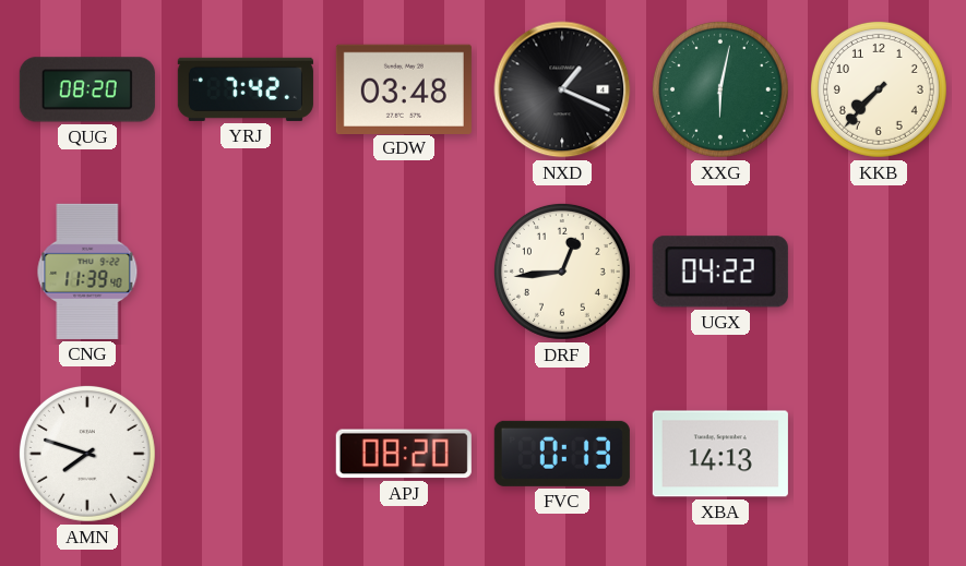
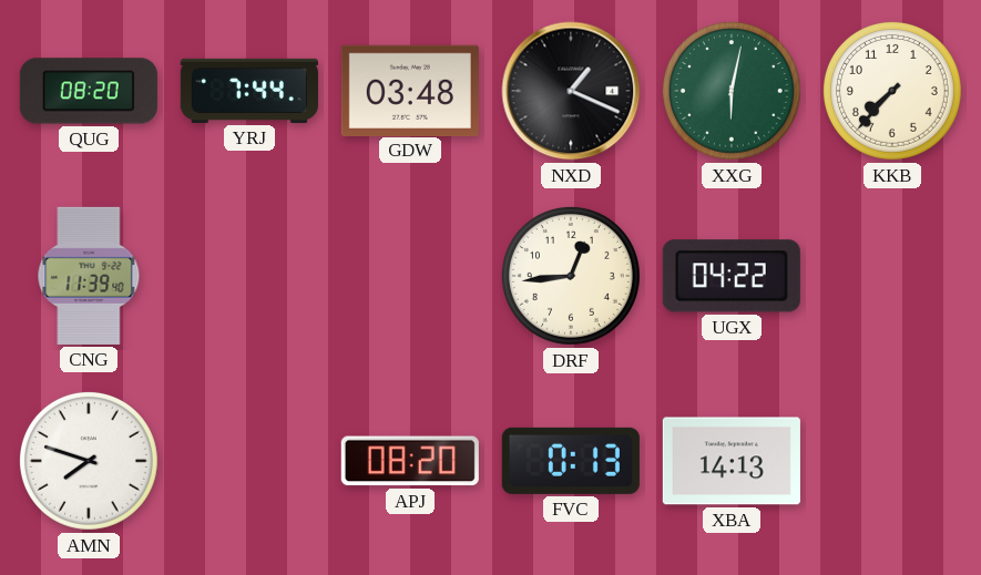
YRJ: 7:42 -> 7:44 (249, 91)
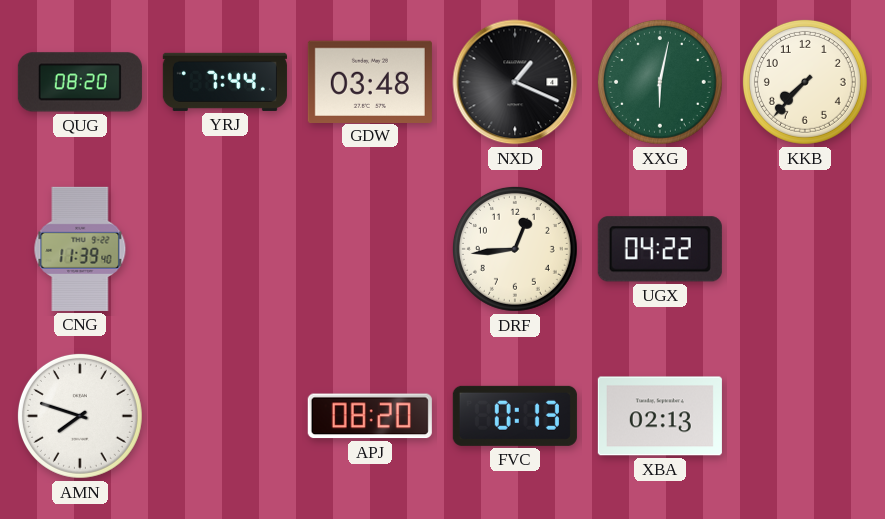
XBA: 14:13 -> 02:13 (660, 416)
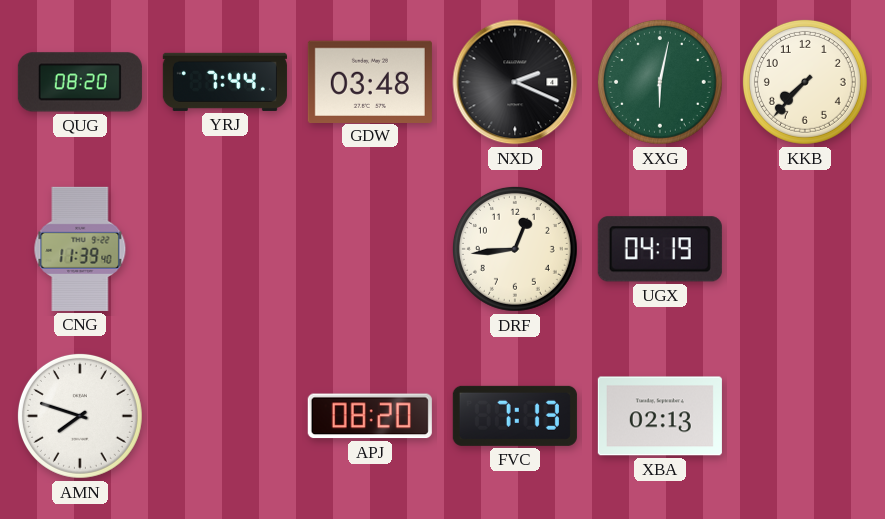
NXD: 1:19 -> 2:19 (515, 82)
UGX: 04:22 -> 04:19 (660, 249)
FVC: 0:13 -> 7:13 (515, 416)
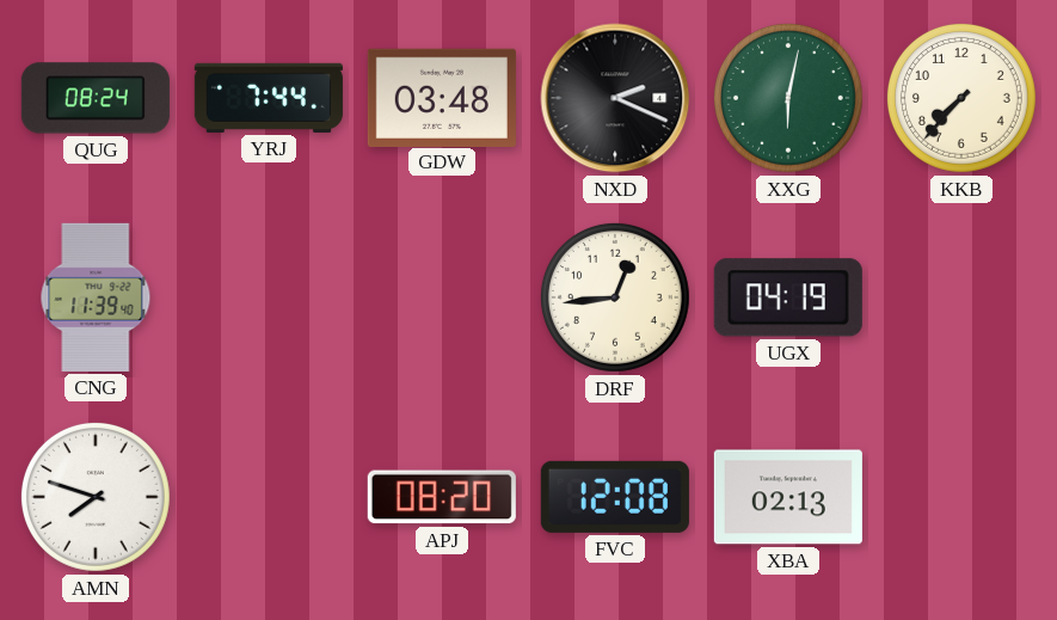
QUG: 08:20 -> 08:24 (96, 98)
FVC: 7:13 -> 12:08 (615, 497)
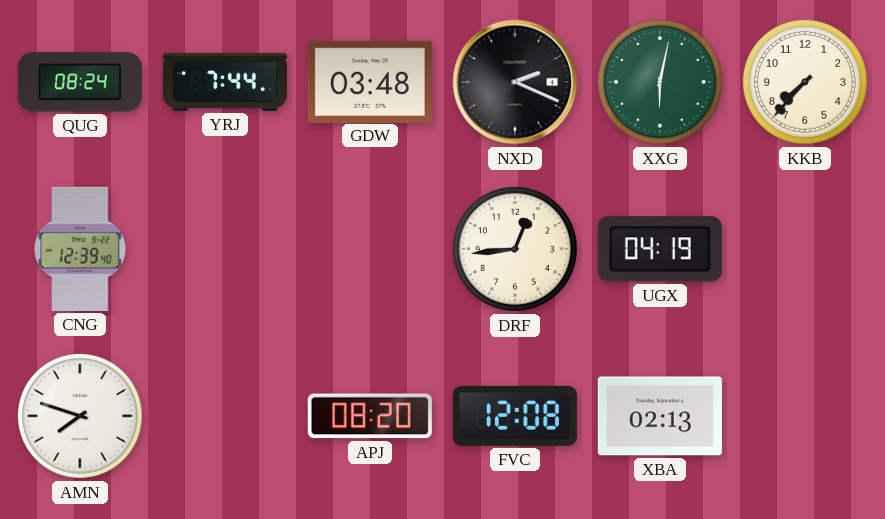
CNG: 11:39 -> 12:39 (80, 249)
